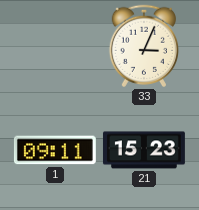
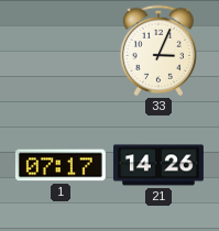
1: 09:11 -> 07:17 (61, 165)
21: 15:23 -> 14:26 (158, 165)
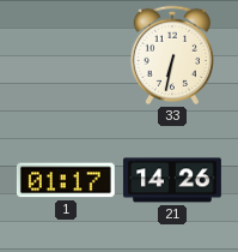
33: 3:04 -> 6:32 (171, 55)
1: 07:17 -> 01:17 (66, 180)
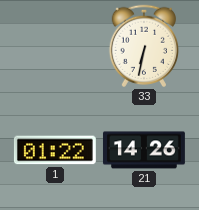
1: 01:17 -> 01:22 (55, 150)
